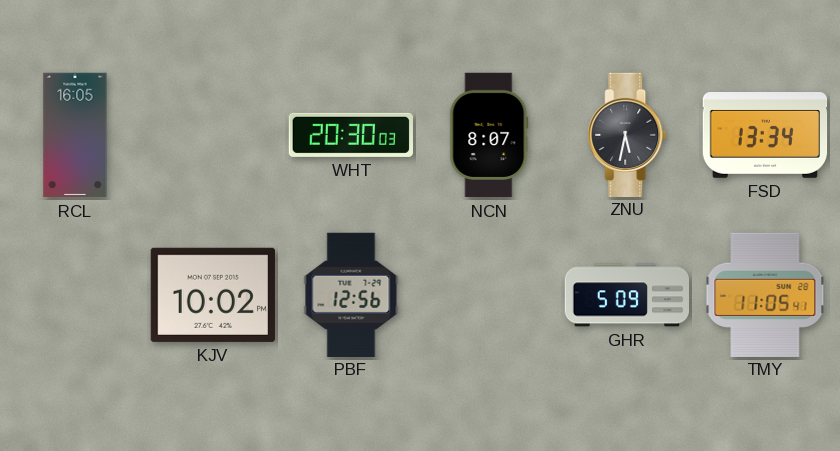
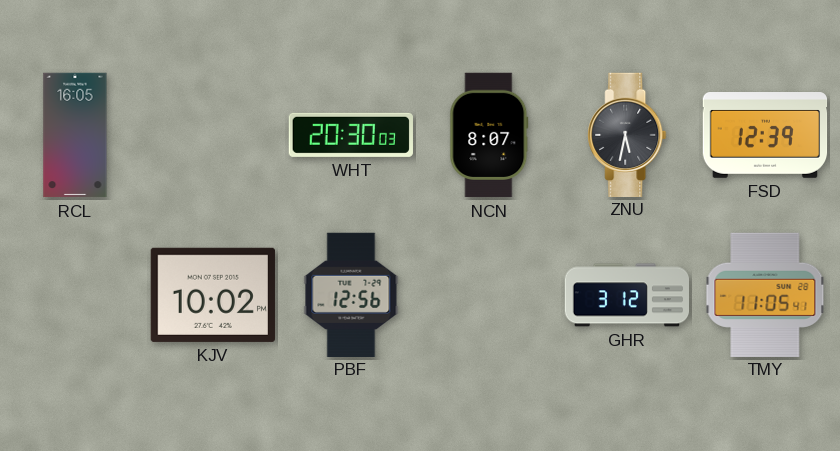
FSD: 13:34 -> 12:39 (765, 136)
GHR: 5:09 -> 3:12 (626, 295)
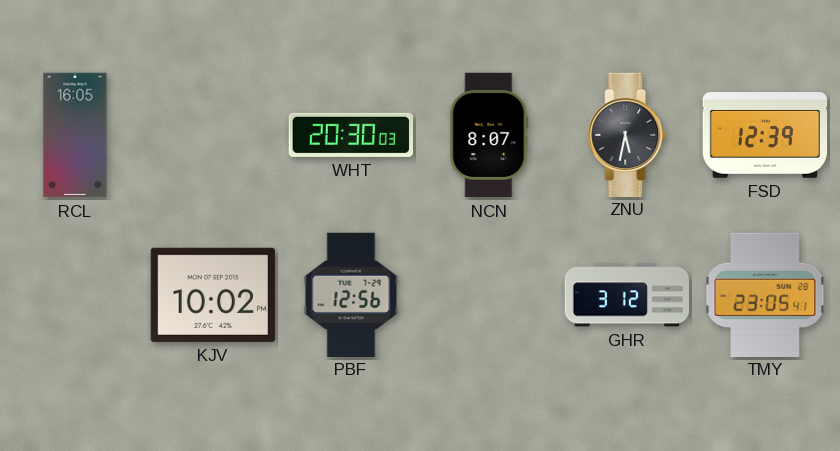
TMY: 11:05 -> 23:05 (765, 294)
